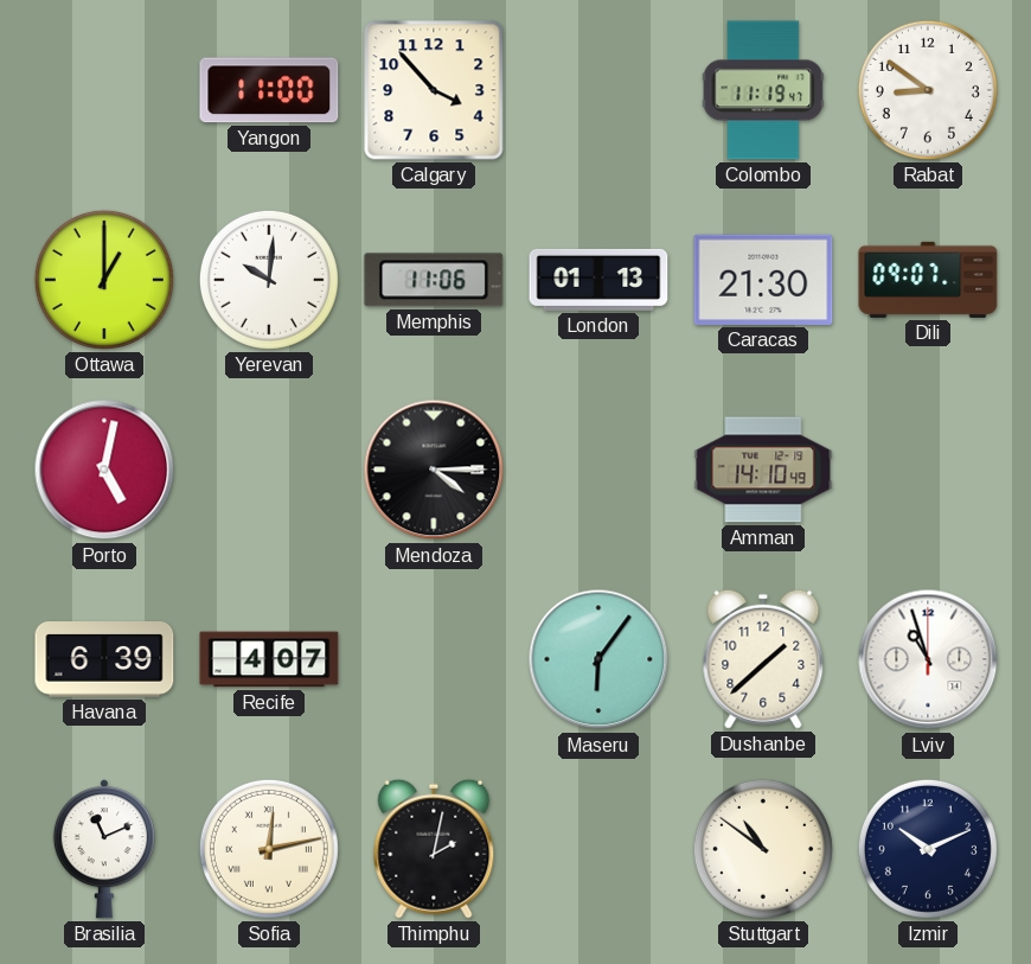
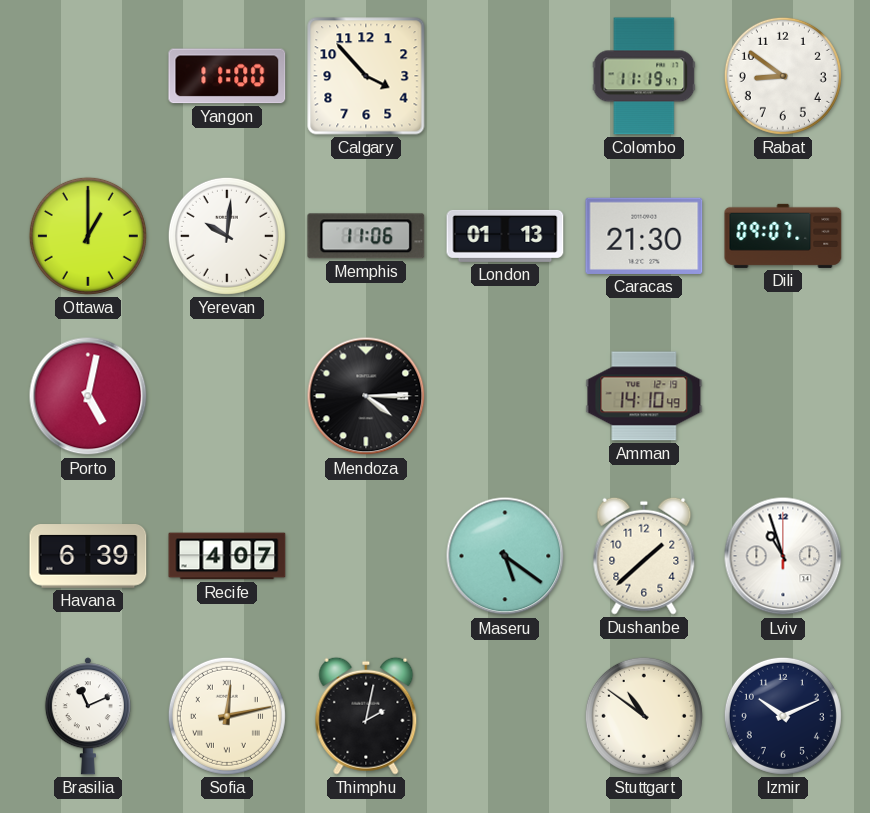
Maseru: 6:06 -> 5:21 (505, 556)
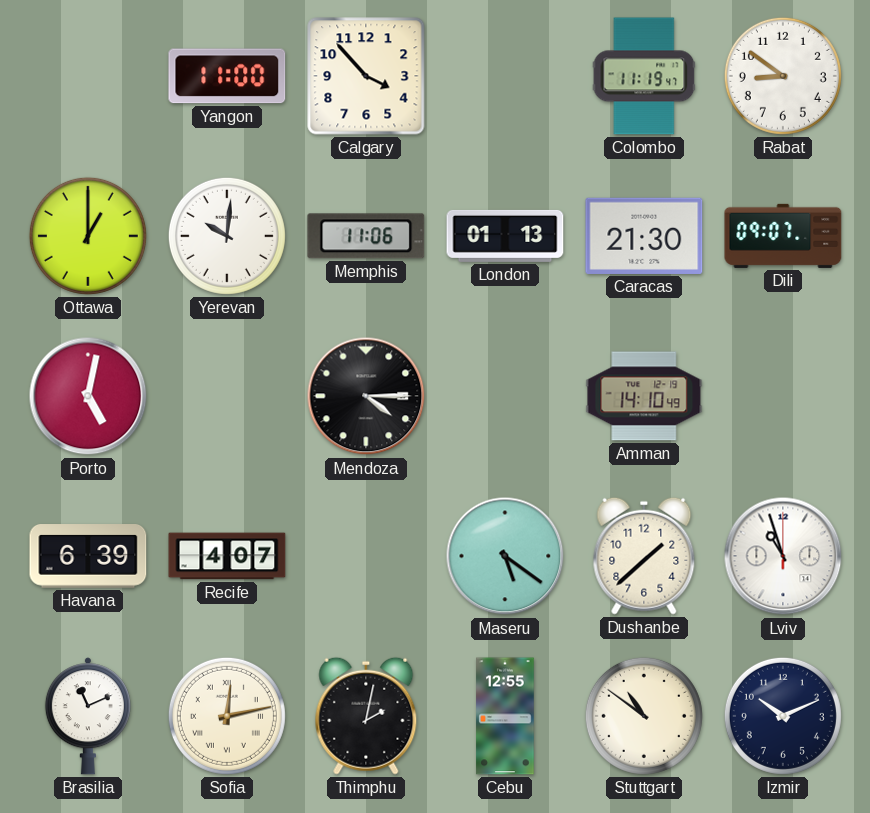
Cebu: none -> 12:55 (505, 716)
